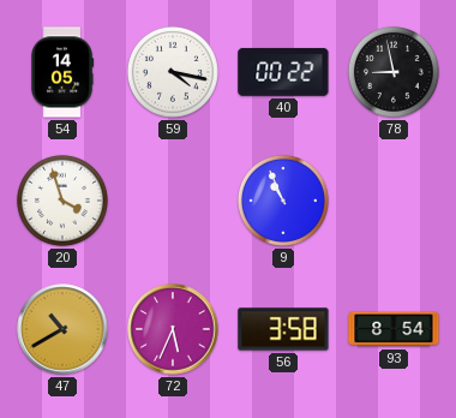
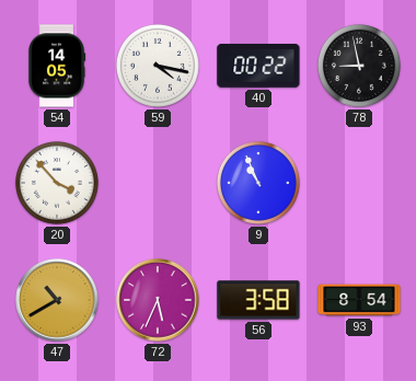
20: 3:57 -> 3:53 (57, 183)
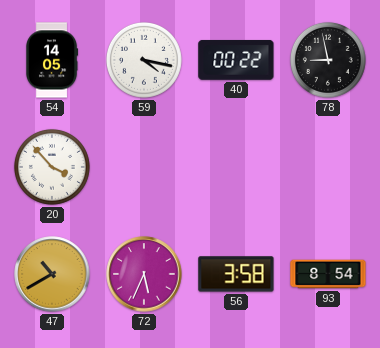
9: 10:56 -> none (258, 183)
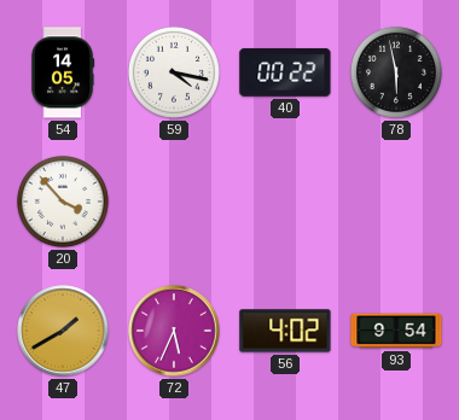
78: 8:58 -> 5:58 (396, 72)
47: 10:40 -> 1:40 (63, 331)
56: 3:58 -> 4:02 (285, 331)
93: 8:54 -> 9:54 (396, 331)
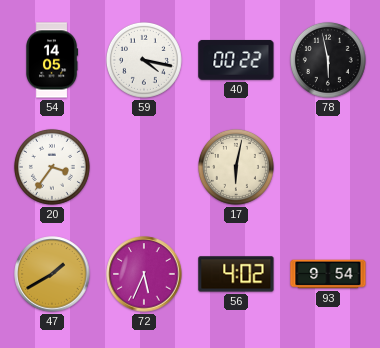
20: 3:53 -> 3:36 (52, 167)
17: none -> 6:02 (236, 167)
